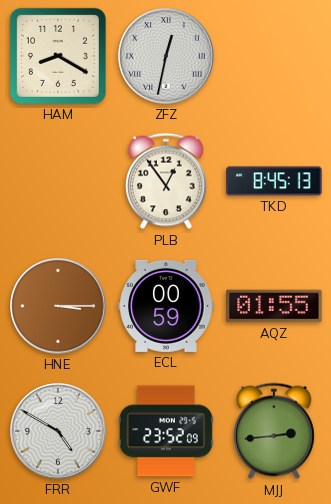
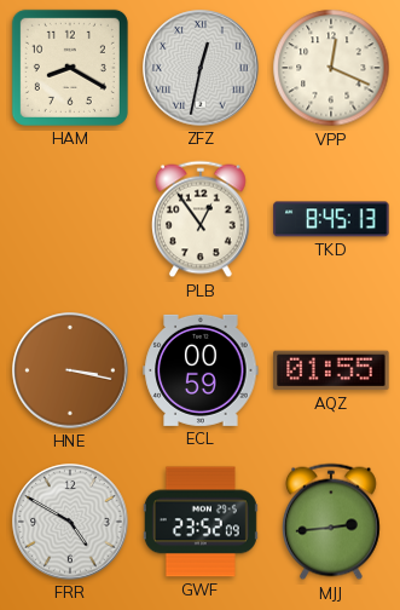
VPP: none -> 12:19 (331, 68)
HNE: 3:15 -> 3:17 (70, 370)
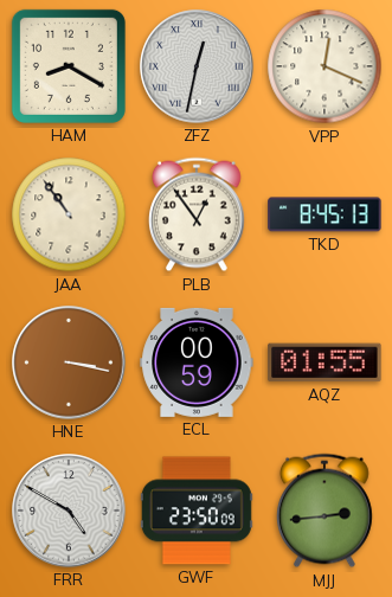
JAA: none -> 10:54 (69, 214)
GWF: 23:52 -> 23:50 (197, 511)
